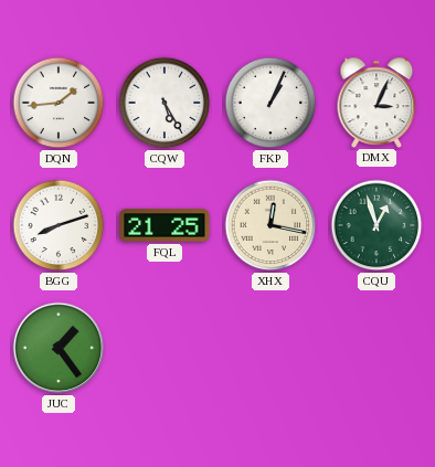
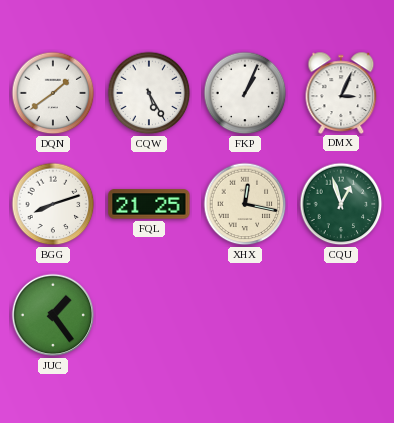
DQN: 1:44 -> 1:39 (53, 93)
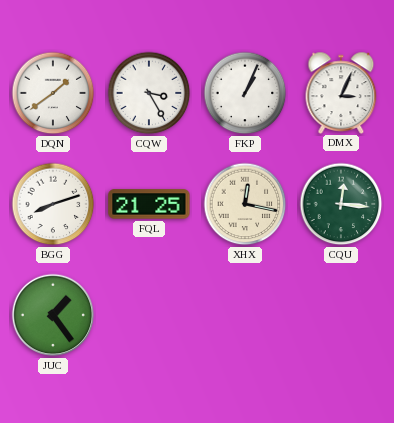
CQW: 5:25 -> 3:25 (149, 93)
CQU: 12:57 -> 12:16 (341, 204)
